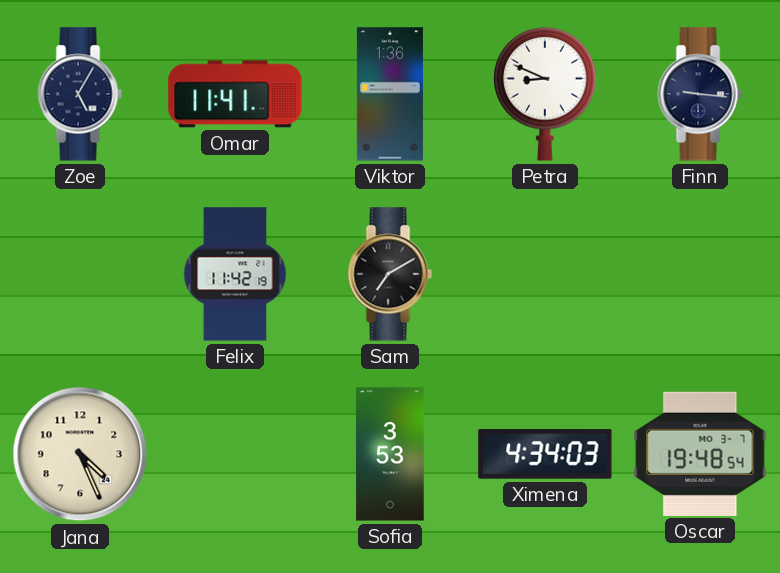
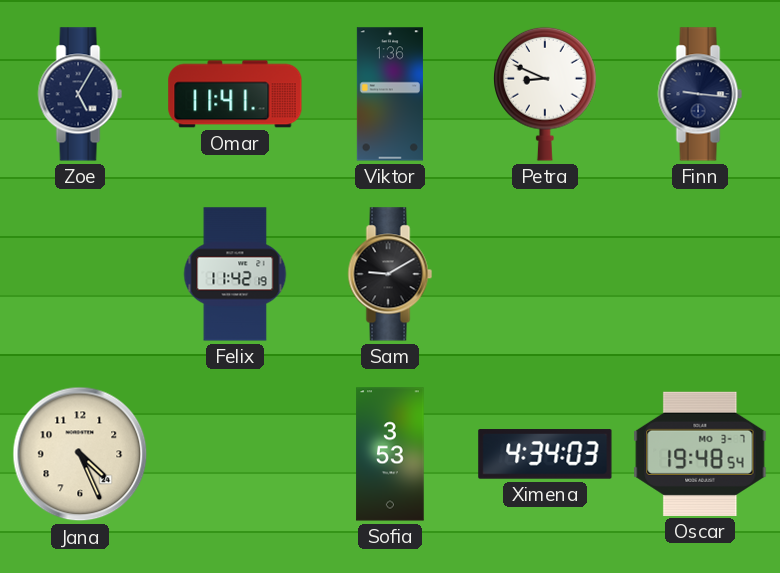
Sam: 7:10 -> 9:10 (390, 274)
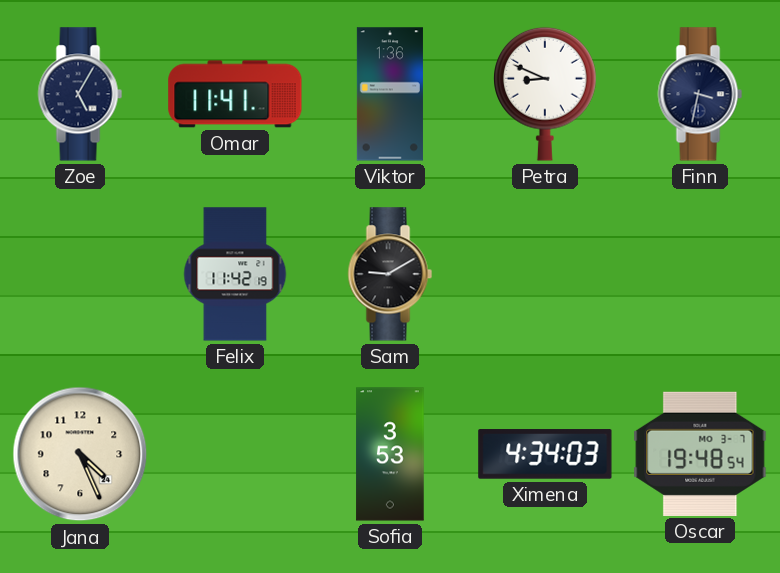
Finn: 9:16 -> 3:32 (700, 94)
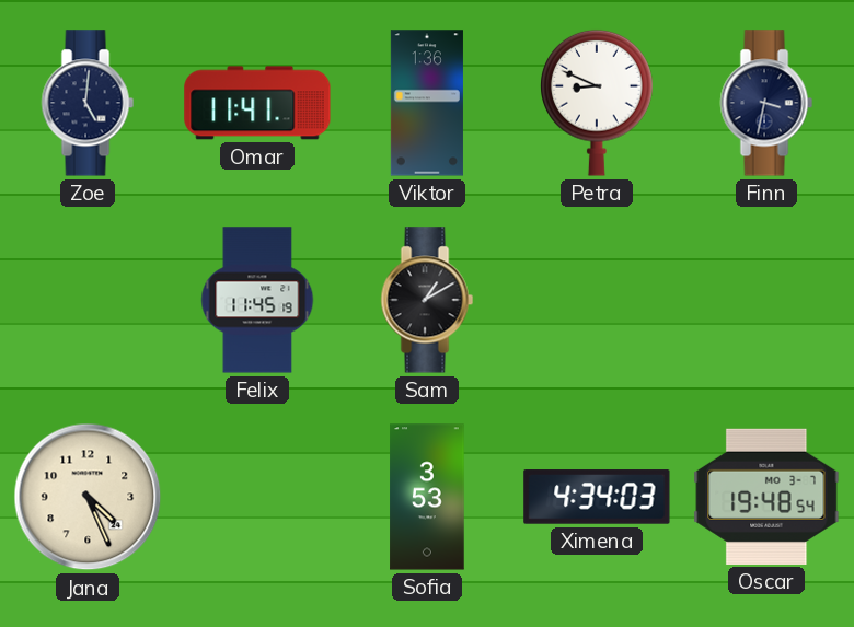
Zoe: 5:05 -> 5:01 (88, 103)
Felix: 11:42 -> 11:45 (257, 300)
Sam: 9:10 -> 1:10 (427, 300)
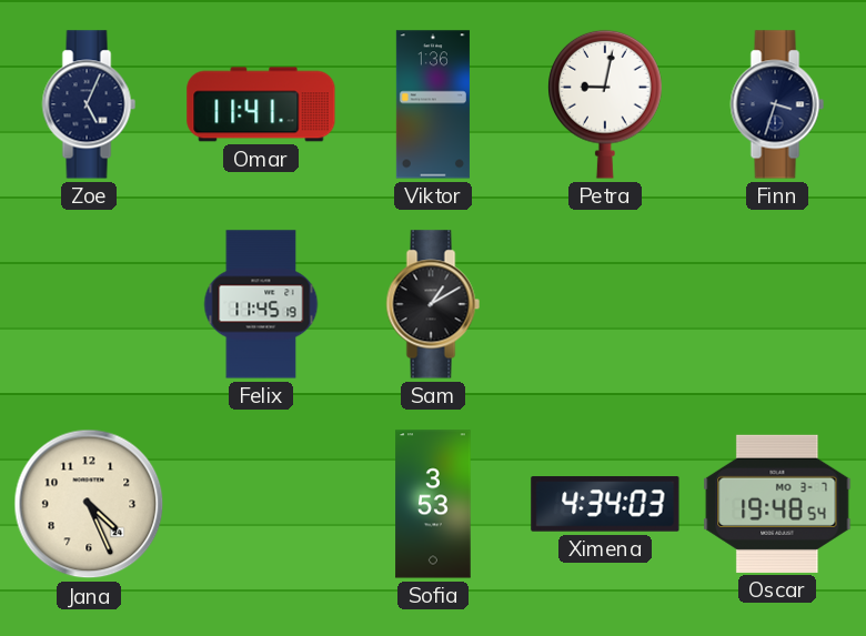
Zoe: 5:01 -> 5:04 (89, 104)
Petra: 8:49 -> 9:02 (606, 104)
Finn: 3:32 -> 3:33 (777, 104)
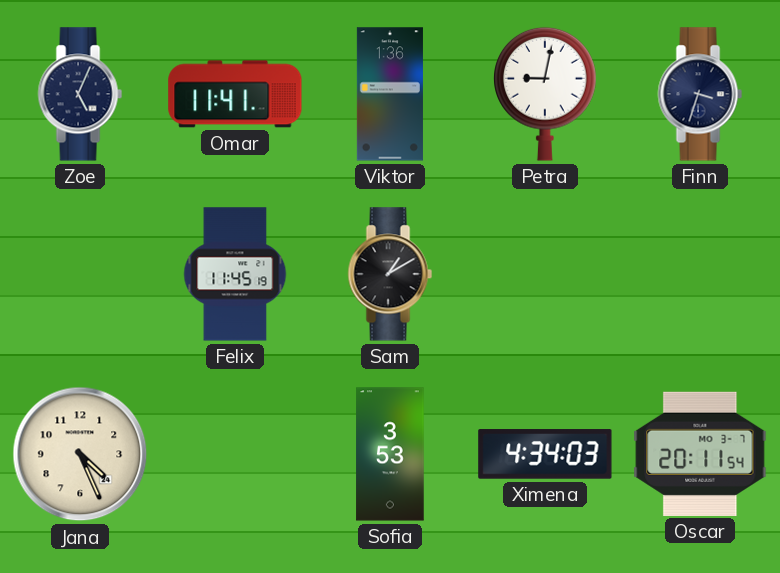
Oscar: 19:48 -> 20:11 (700, 454)
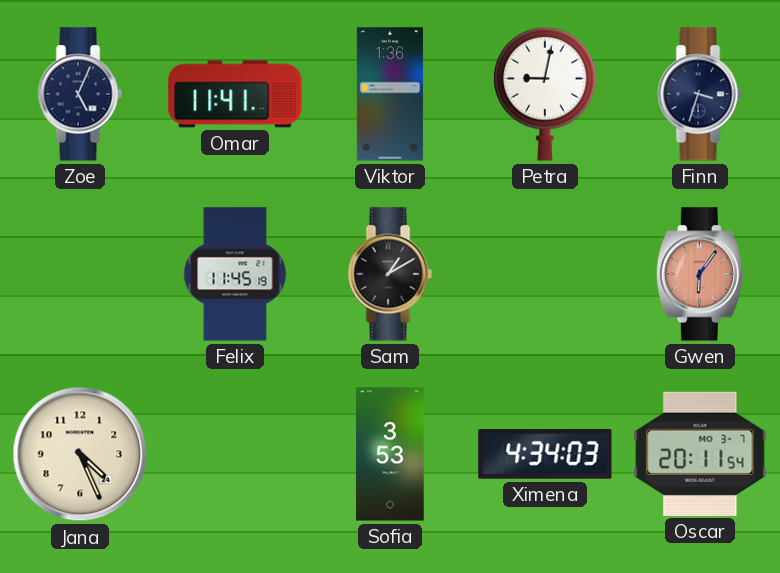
Gwen: none -> 6:06 (700, 274)
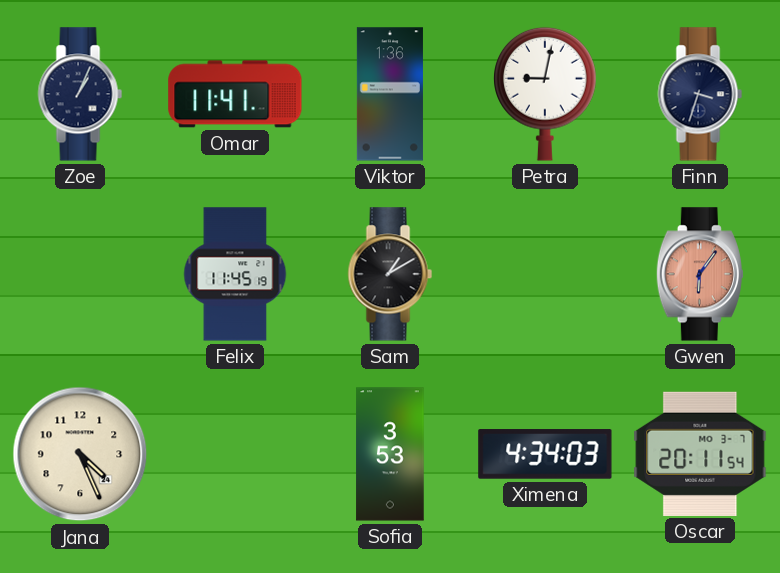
Zoe: 5:04 -> 1:04 (80, 94)
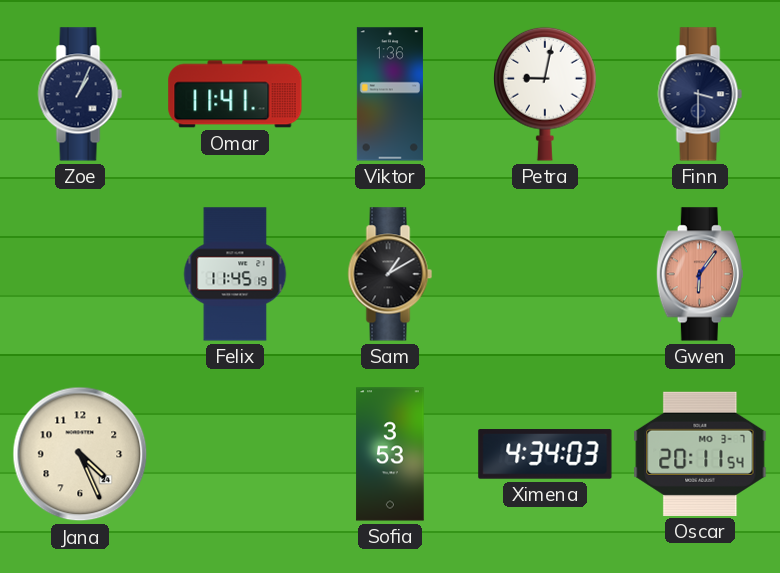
Finn: 3:33 -> 3:30 (700, 94)
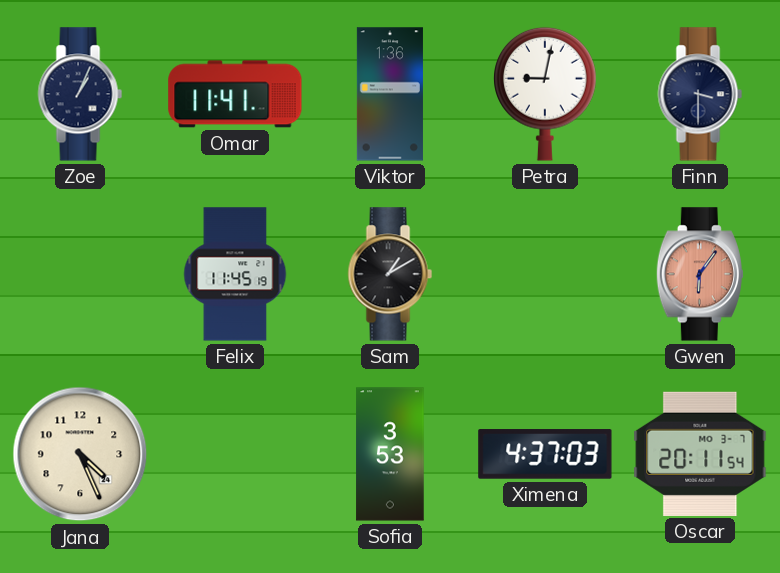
Ximena: 4:34 -> 4:37 (545, 454)
